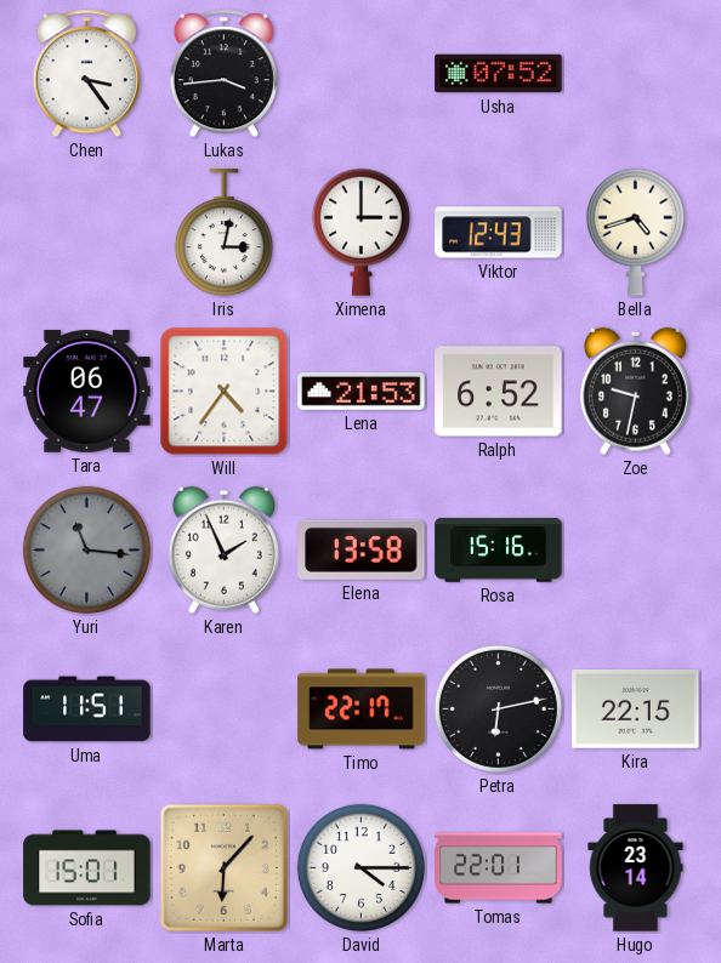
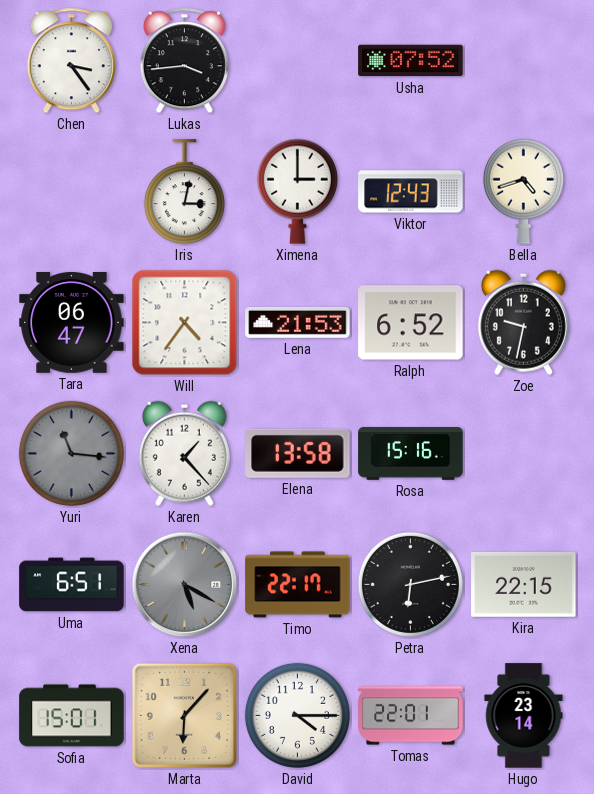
Karen: 1:56 -> 1:23 (184, 453)
Uma: 11:51 -> 6:51 (72, 585)
Xena: none -> 5:20 (185, 585)
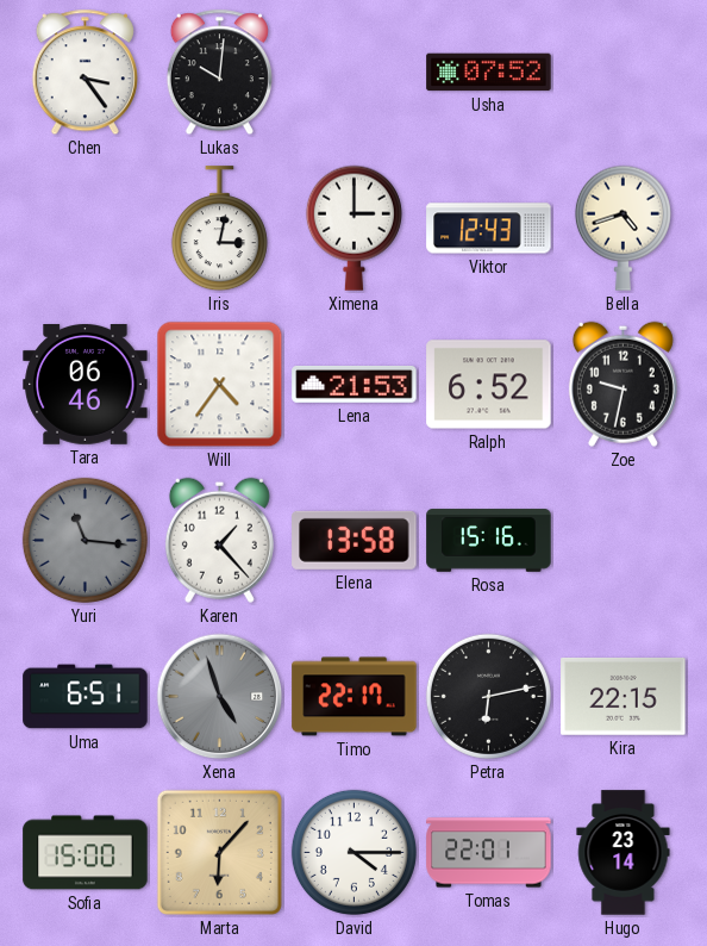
Lukas: 3:44 -> 10:01 (219, 73)
Tara: 06:47 -> 06:46 (86, 385)
Xena: 5:20 -> 4:57 (220, 697)
Sofia: 15:01 -> 15:00 (86, 853)
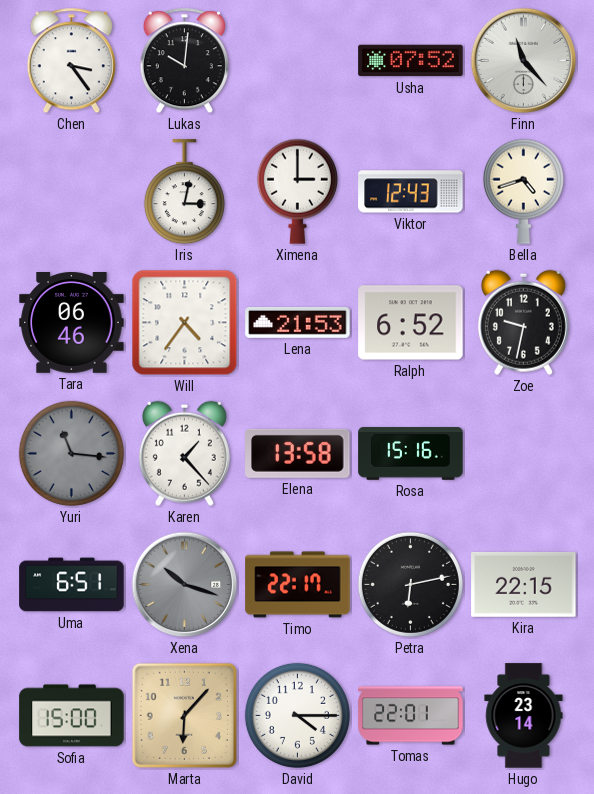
Finn: none -> 11:23 (524, 61)
Xena: 4:57 -> 10:18 (185, 585)
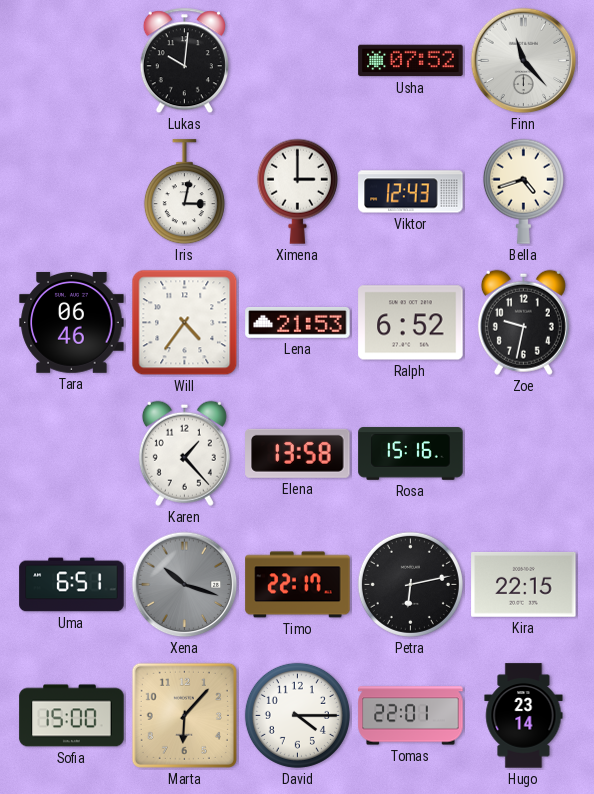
Chen: 3:24 -> none (71, 61)
Yuri: 11:16 -> none (71, 453)
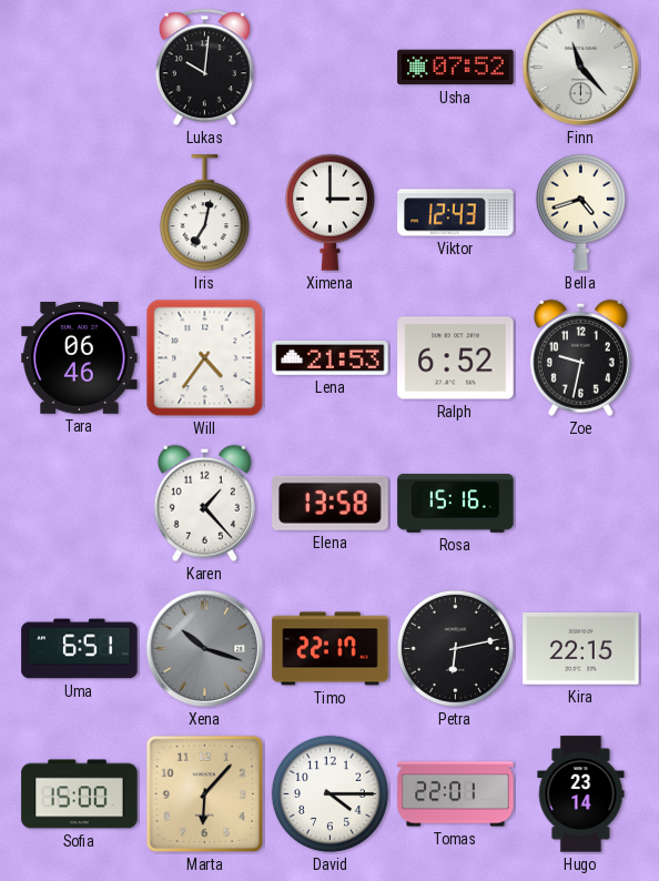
Iris: 3:02 -> 7:02 (204, 213)
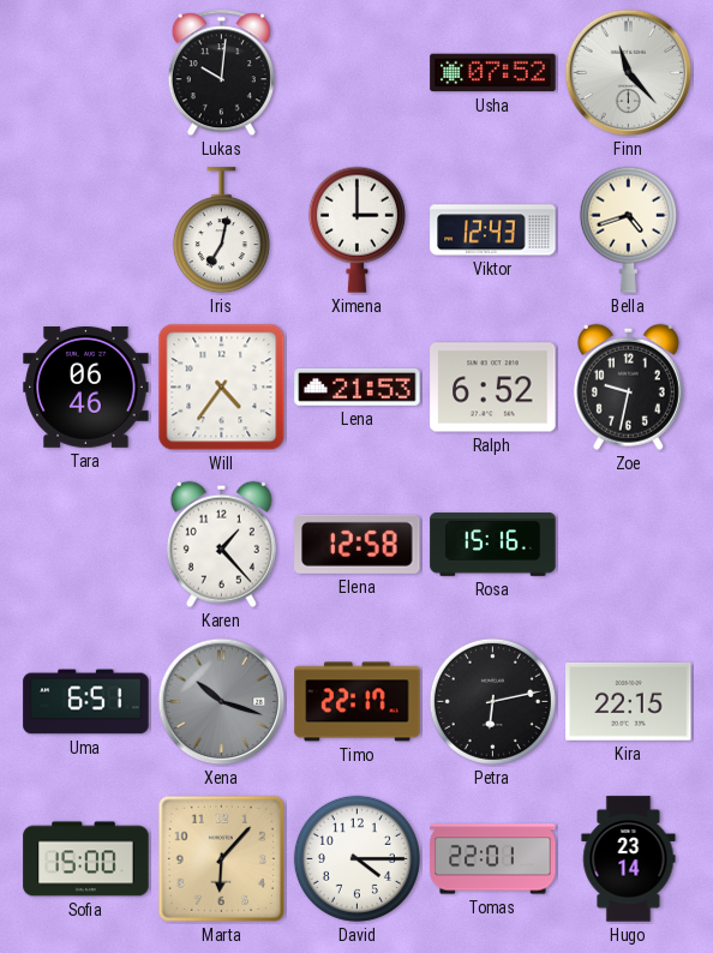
Elena: 13:58 -> 12:58 (358, 544)
